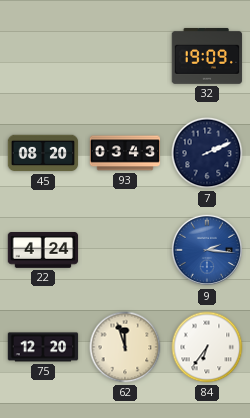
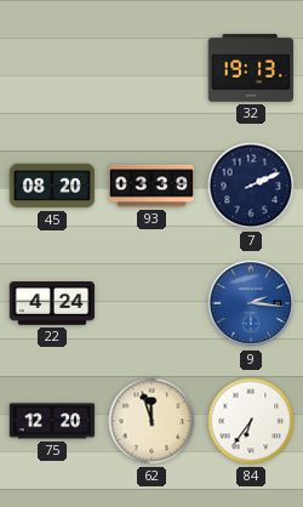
32: 19:09 -> 19:13 (251, 68)
93: 03:43 -> 03:39 (151, 186)
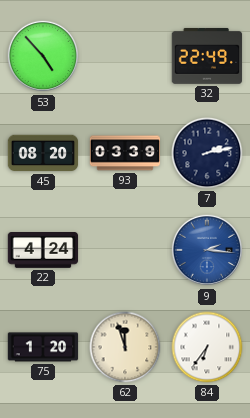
53: none -> 4:53 (43, 56)
32: 19:13 -> 22:49 (207, 56)
7: 2:11 -> 2:13 (207, 153)
75: 12:20 -> 1:20 (43, 347)
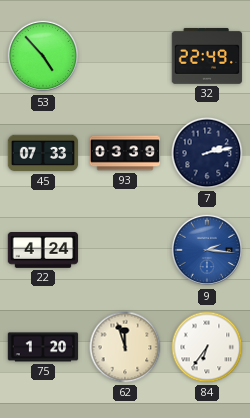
45: 08:20 -> 07:33 (43, 153)
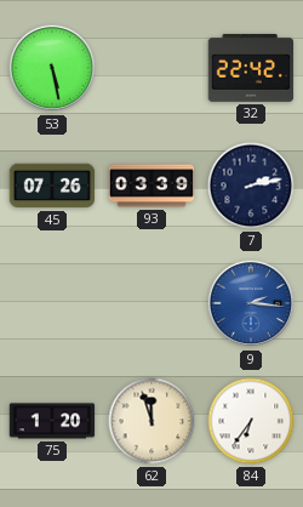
53: 4:53 -> 5:28 (52, 68)
32: 22:49 -> 22:42 (251, 68)
45: 07:33 -> 07:26 (52, 186)
22: 4:24 -> none (43, 251)
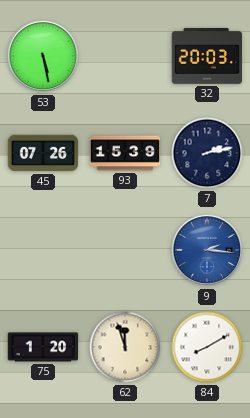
32: 22:42 -> 20:03 (207, 56)
93: 03:39 -> 15:39 (125, 153)
84: 6:36 -> 8:10 (207, 347)
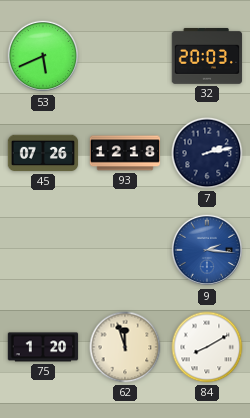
53: 5:28 -> 5:41 (43, 56)
93: 15:39 -> 12:18 (125, 153)
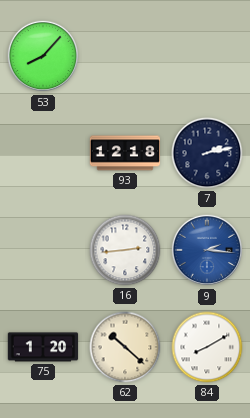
53: 5:41 -> 8:07 (43, 56)
32: 20:03 -> none (207, 56)
45: 07:26 -> none (43, 153)
16: none -> 2:44 (125, 250)
62: 11:57 -> 10:22 (125, 347)
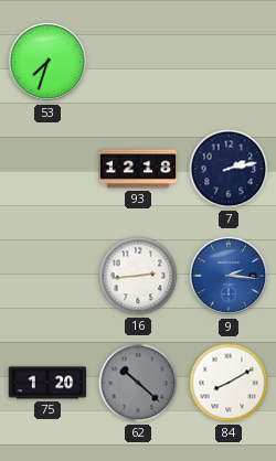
53: 8:07 -> 7:33 (47, 62)
62 dial: cream -> grey (138, 383)
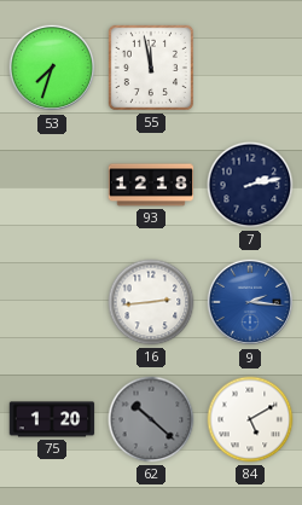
55: none -> 11:58 (151, 68)
84: 8:10 -> 5:10 (250, 419)
